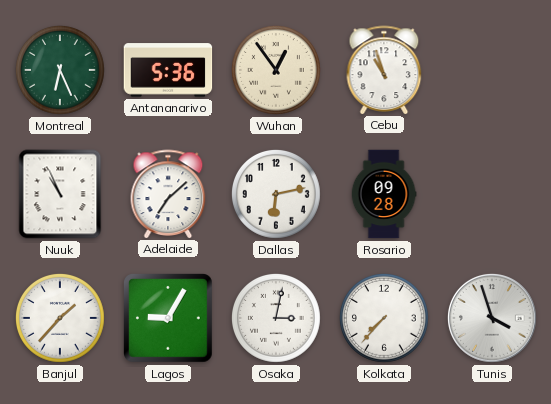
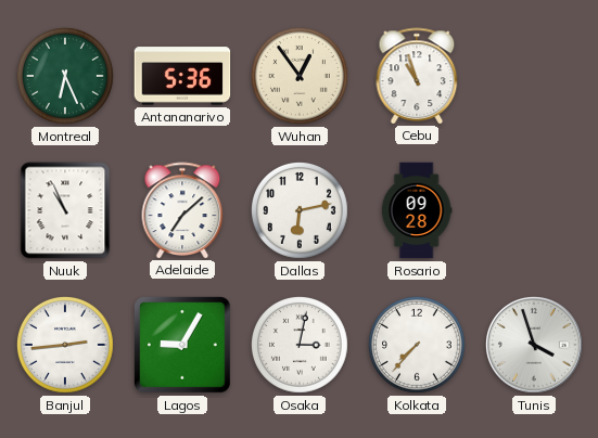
Banjul: 1:37 -> 2:44 (65, 345)
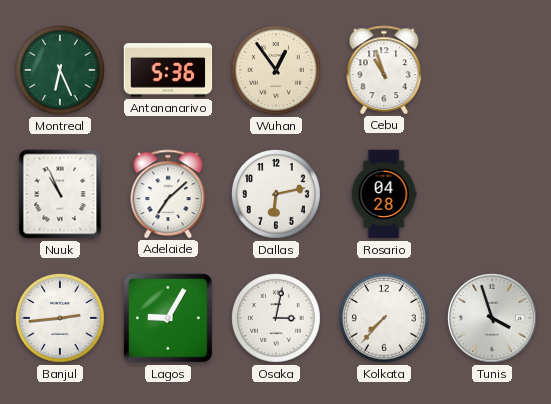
Rosario: 09:28 -> 04:28 (384, 194)
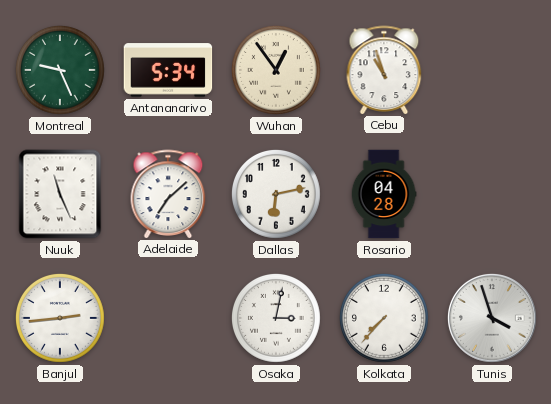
Montreal: 6:26 -> 9:26 (60, 70)
Antananarivo: 5:36 -> 5:34 (168, 70)
Nuuk: 10:56 -> 11:26 (60, 194)
Lagos: 9:05 -> none (169, 319)
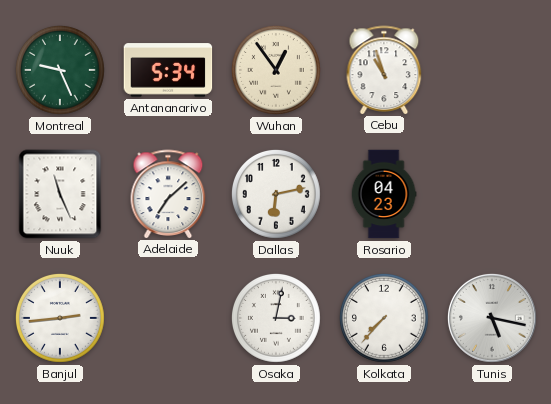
Rosario: 04:28 -> 04:23 (384, 194)
Tunis: 3:57 -> 5:17 (492, 318)
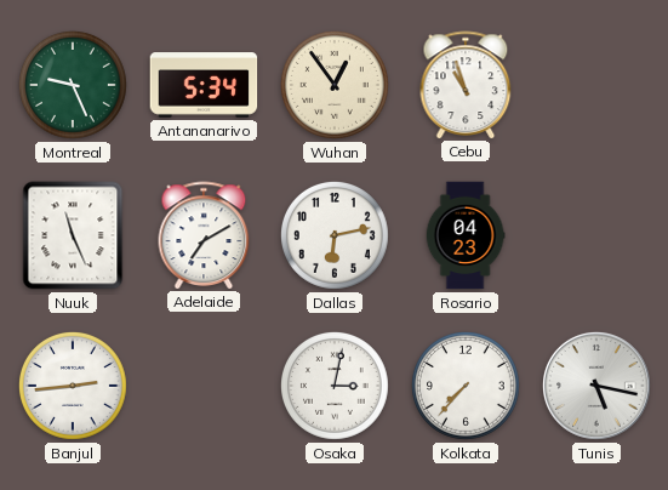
Adelaide: 7:08 -> 7:10 (204, 235)
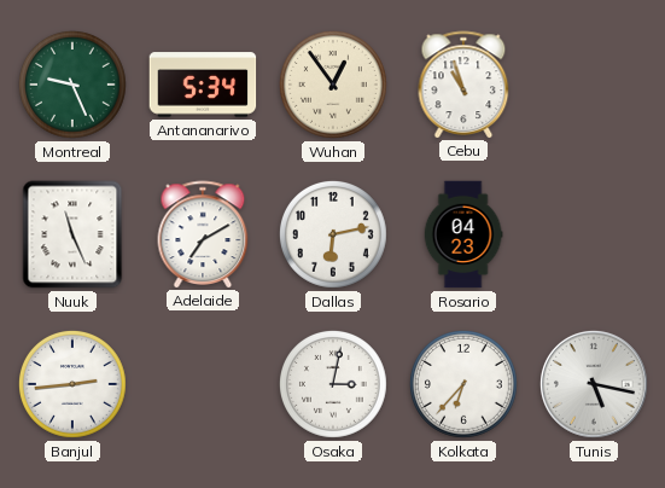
Kolkata: 7:37 -> 6:37 (463, 384)
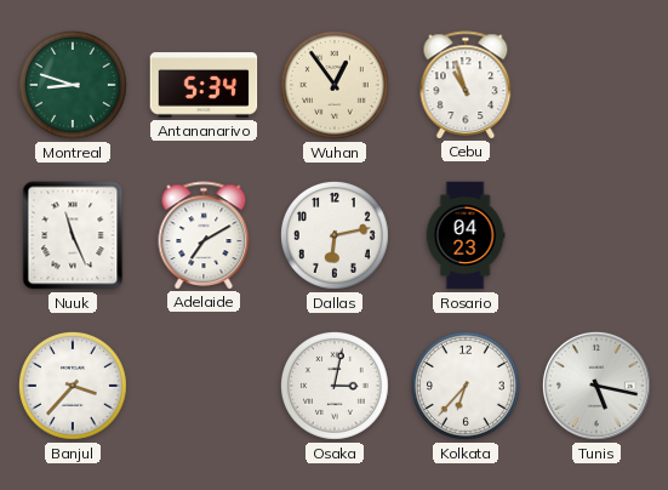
Montreal: 9:26 -> 8:48 (73, 85)
Banjul: 2:44 -> 3:37 (73, 386)
